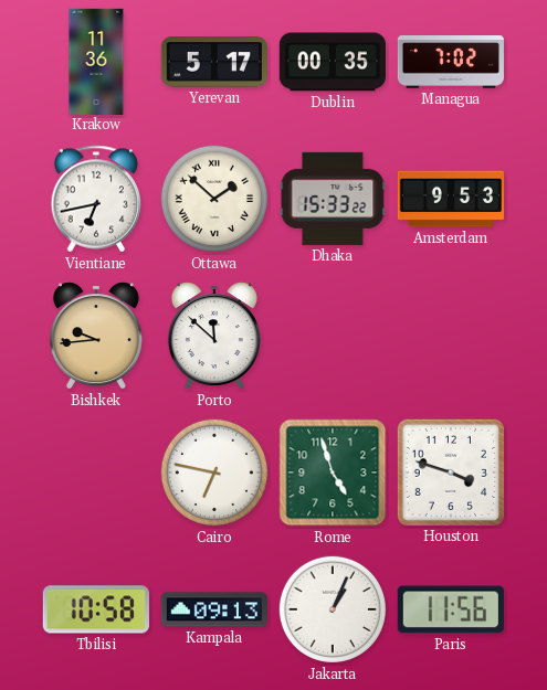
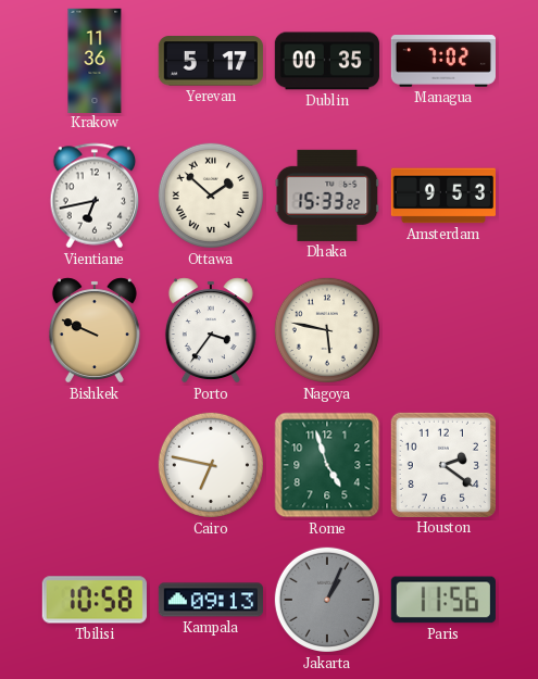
Bishkek: 9:44 -> 9:49 (95, 330)
Porto: 11:52 -> 3:36 (211, 330)
Nagoya: none -> 5:47 (327, 330)
Houston: 3:48 -> 2:21 (443, 465)
Jakarta dial: white -> grey (327, 600)
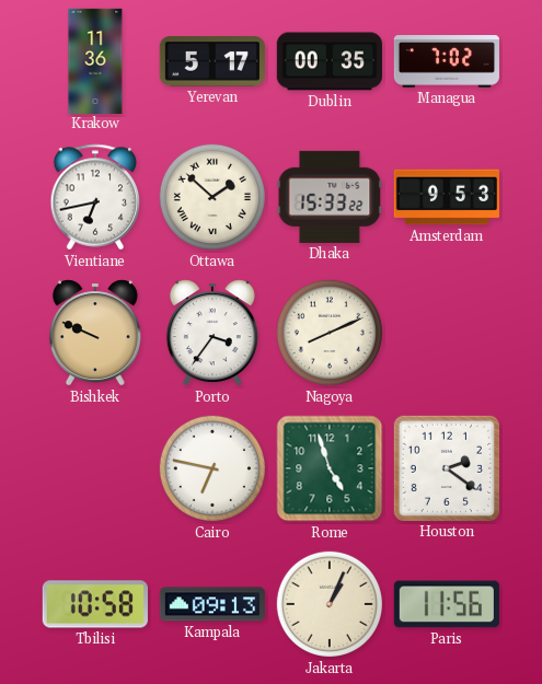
Nagoya: 5:47 -> 8:11 (330, 333)
Jakarta dial: grey -> cream (330, 604)
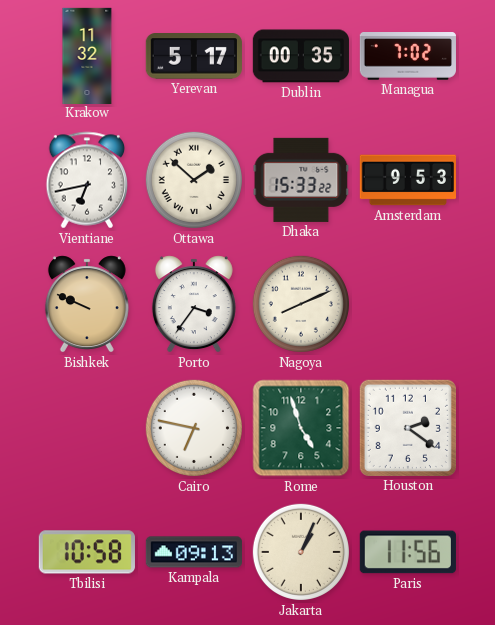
Krakow: 11:36 -> 11:32 (87, 55)
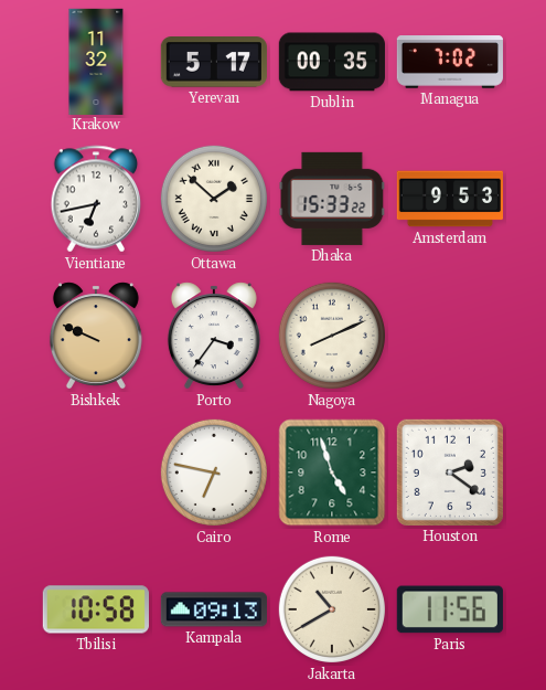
Jakarta: 1:04 -> 10:40 (332, 609)
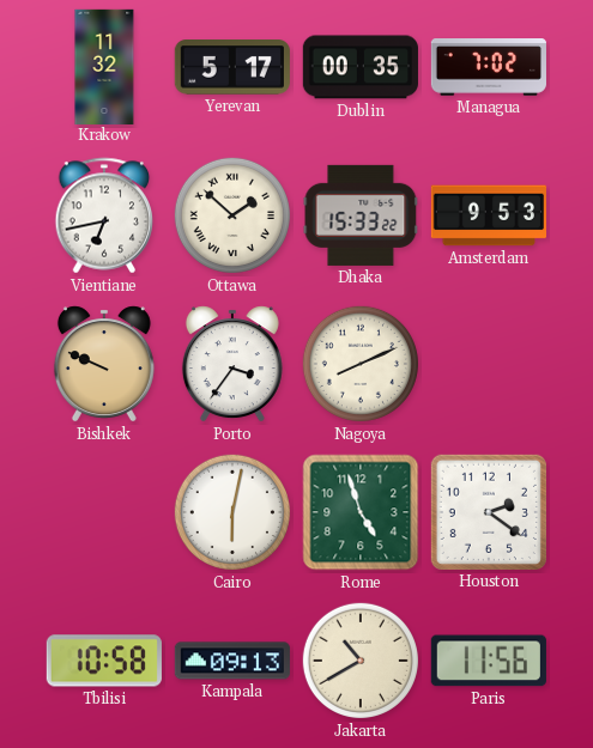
Cairo: 6:47 -> 6:02 (232, 512)
